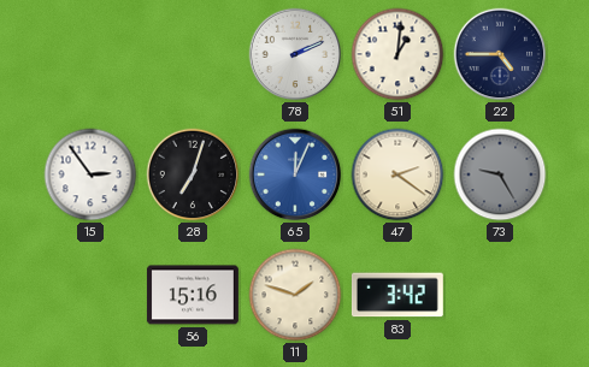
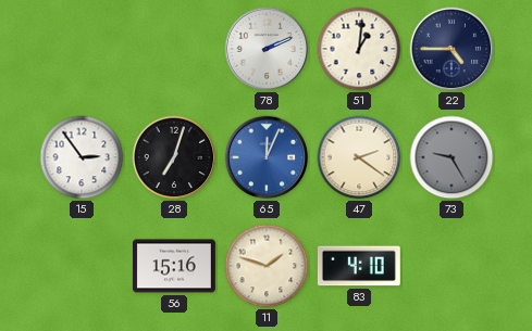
83: 3:42 -> 4:10 (359, 266)
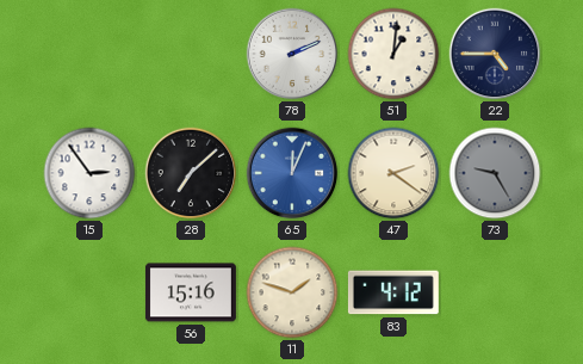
28: 7:03 -> 7:08 (191, 173)
83: 4:10 -> 4:12 (393, 292)
